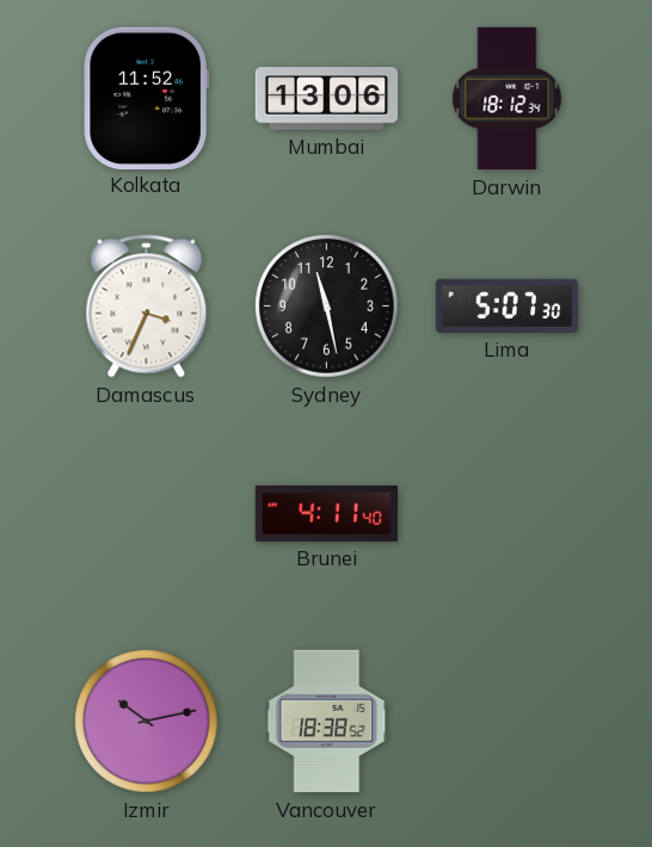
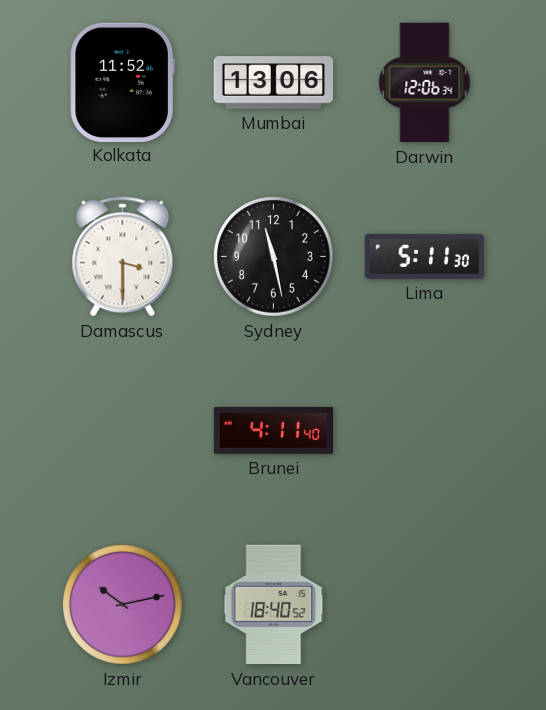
Darwin: 18:12 -> 12:06 (425, 83)
Damascus: 3:34 -> 3:30 (123, 257)
Lima: 5:07 -> 5:11 (425, 256)
Vancouver: 18:38 -> 18:40 (274, 605)
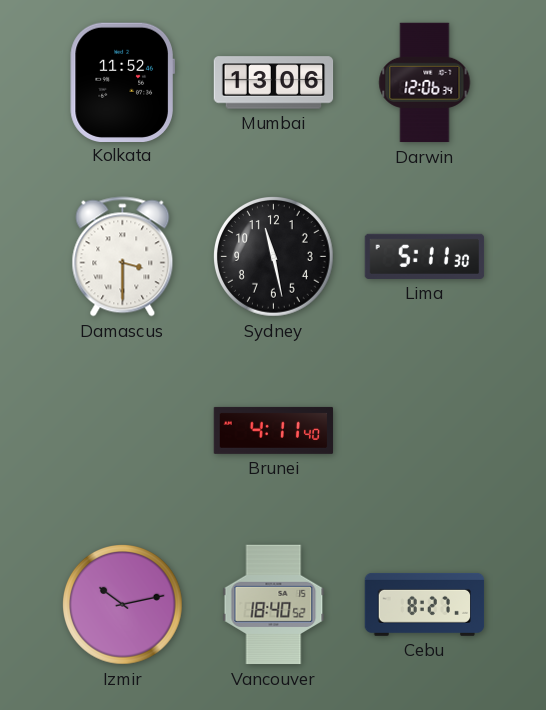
Cebu: none -> 8:27 (425, 604)
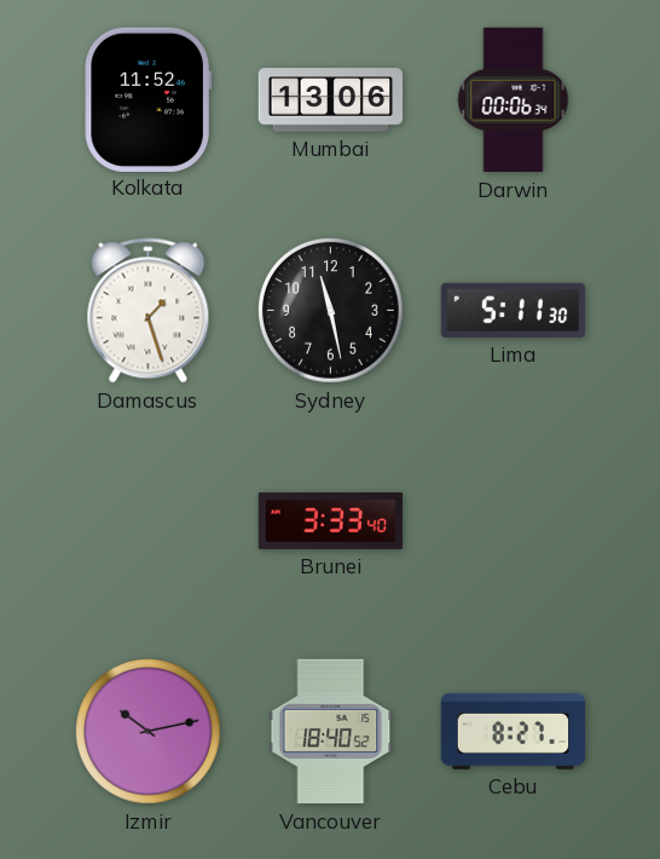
Darwin: 12:06 -> 00:06 (514, 100)
Damascus: 3:30 -> 1:27 (149, 311)
Brunei: 4:11 -> 3:33 (331, 520)
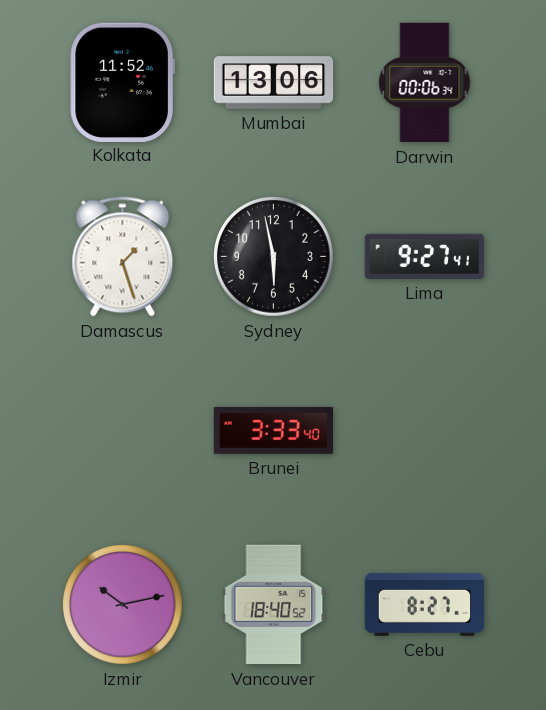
Sydney: 11:28 -> 5:58 (274, 257)
Lima: 5:11 -> 9:27 (425, 256)
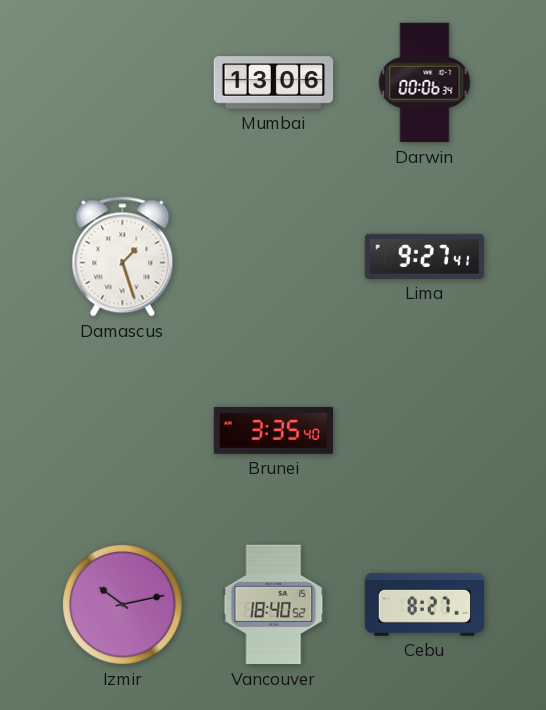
Kolkata: 11:52 -> none (122, 82)
Sydney: 5:58 -> none (274, 257)
Brunei: 3:33 -> 3:35 (274, 430)
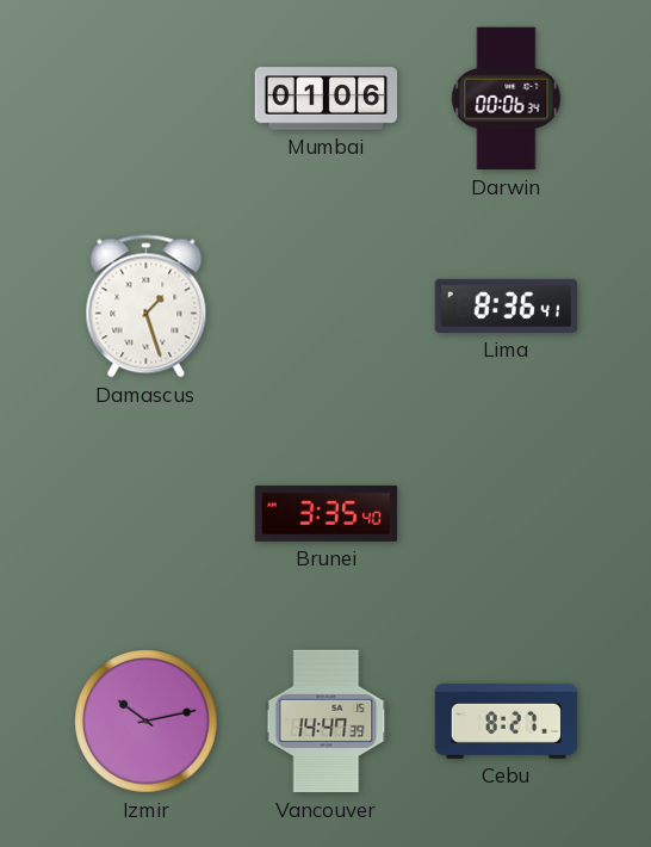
Mumbai: 13:06 -> 01:06 (327, 99)
Lima: 9:27 -> 8:36 (507, 305)
Vancouver: 18:40 -> 14:47 (327, 722)
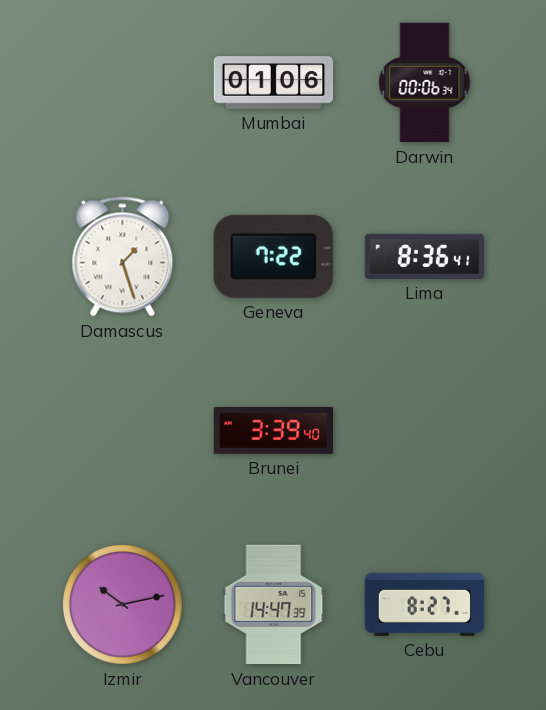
Geneva: none -> 7:22 (273, 256)
Brunei: 3:35 -> 3:39 (274, 430)
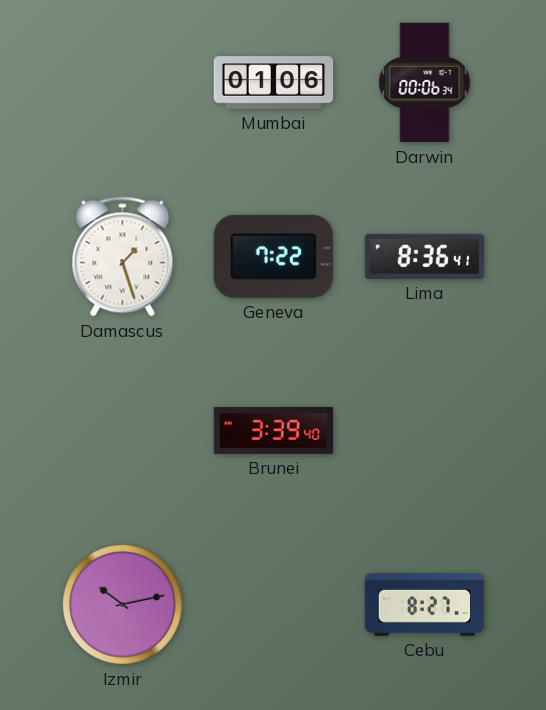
Vancouver: 14:47 -> none (274, 605)
